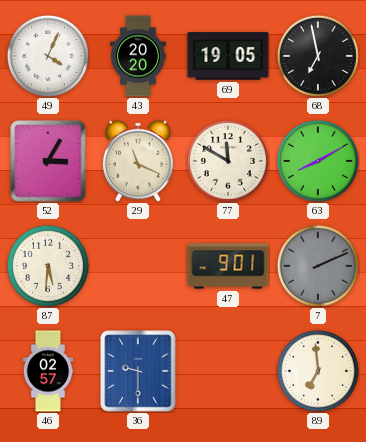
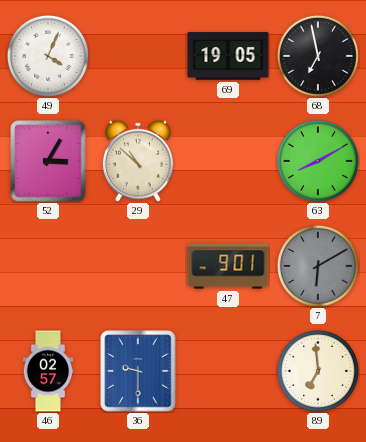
43: 20:20 -> none (138, 56)
29: 11:19 -> 10:52 (138, 161)
77: 11:50 -> none (228, 161)
87: 5:31 -> none (48, 266)
7: 2:11 -> 6:10 (318, 266)
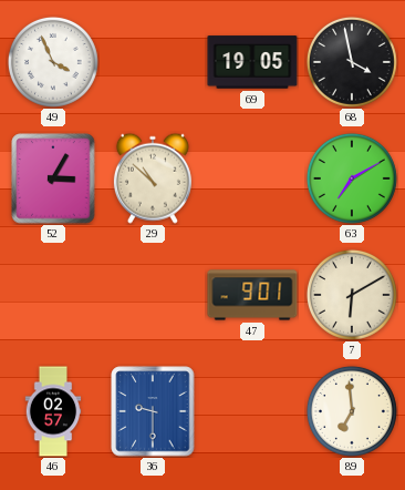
49: 4:04 -> 3:56 (53, 62)
68: 6:58 -> 3:58 (352, 62)
63: 8:10 -> 7:10 (352, 178)
7 dial: grey -> cream (352, 295)
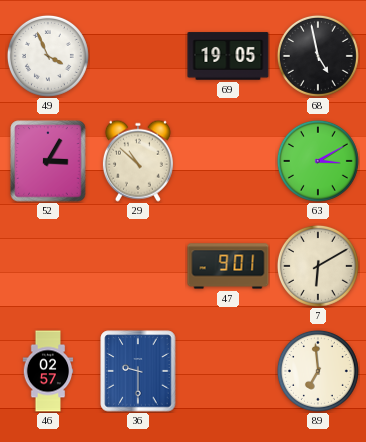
68: 3:58 -> 4:58 (318, 56)
63: 7:10 -> 3:10 (318, 161)
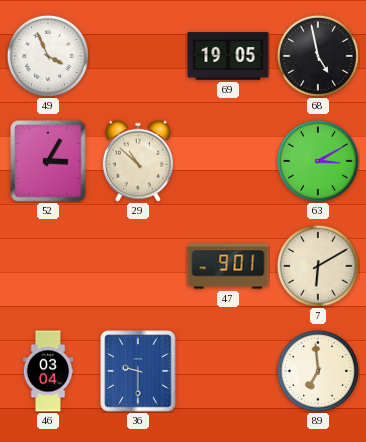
46: 02:57 -> 03:04 (48, 371)
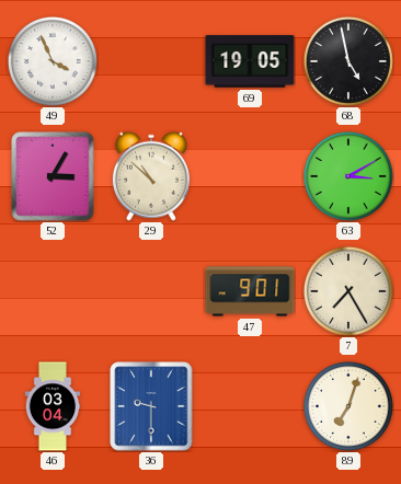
7: 6:10 -> 7:25 (348, 291)
89: 6:59 -> 7:03 (348, 406)
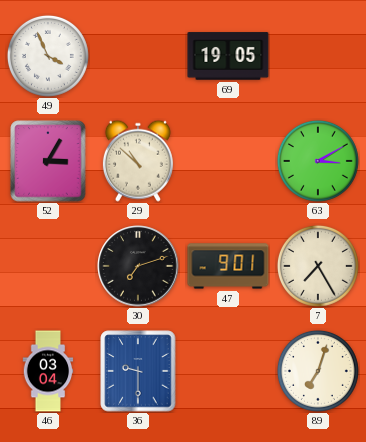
68: 4:58 -> none (348, 61)
30: none -> 7:12 (138, 266)
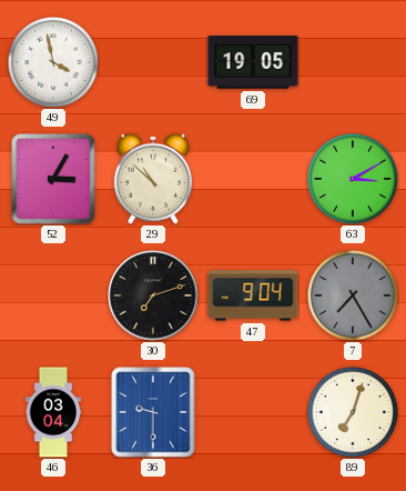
49: 3:56 -> 3:58 (53, 62)
47: 9:01 -> 9:04 (253, 295)
7 dial: cream -> grey (353, 295)
